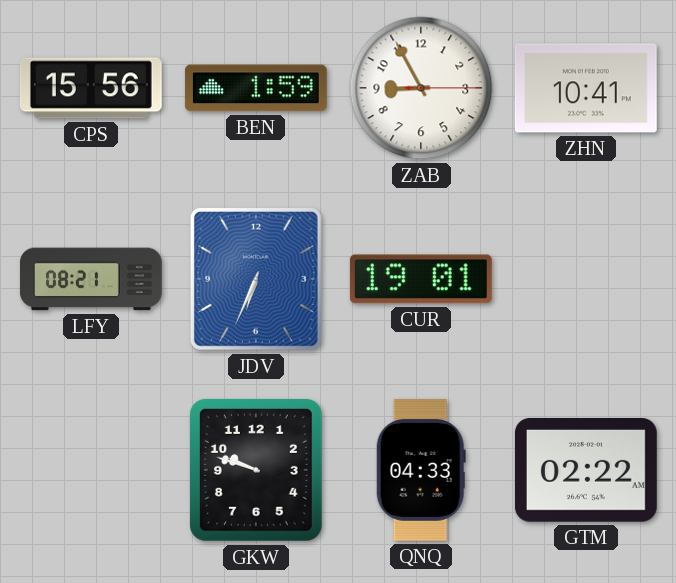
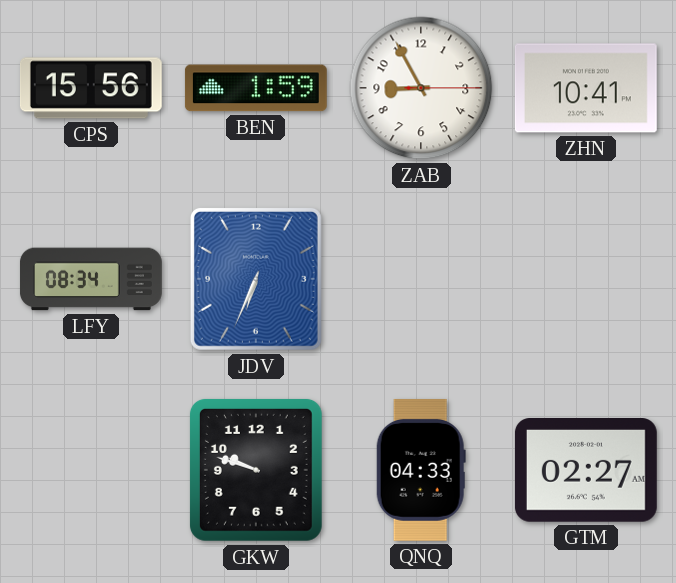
LFY: 08:21 -> 08:34 (91, 279)
CUR: 19:01 -> none (421, 279)
GTM: 02:22 -> 02:27 (586, 471)
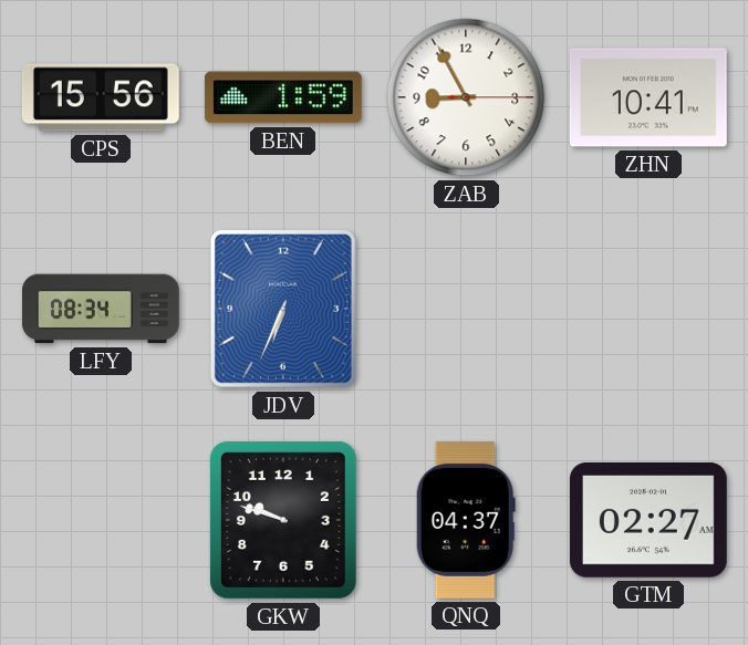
QNQ: 04:33 -> 04:37 (466, 520)
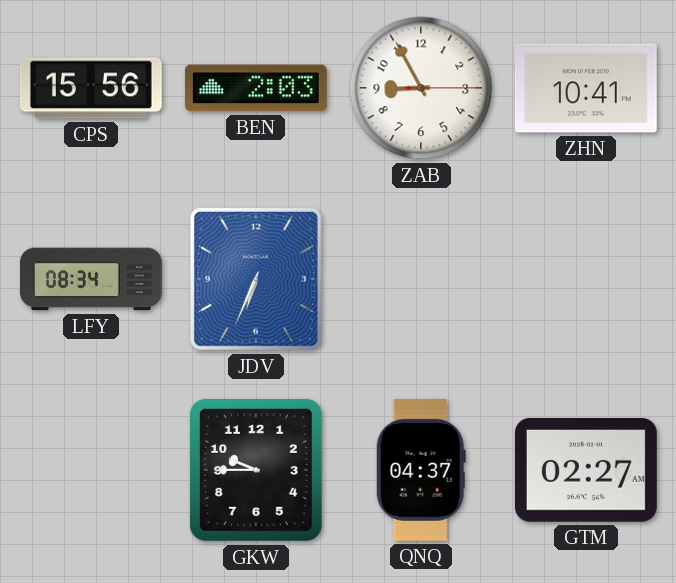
BEN: 1:59 -> 2:03 (256, 88)
GKW: 9:48 -> 9:45 (256, 470)
